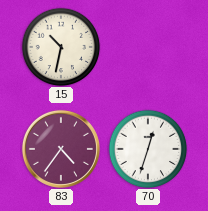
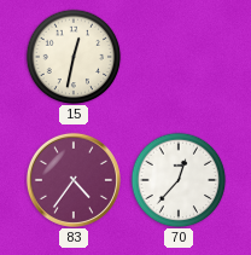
15: 10:32 -> 12:32 (74, 57)
70: 12:33 -> 12:37 (179, 180)
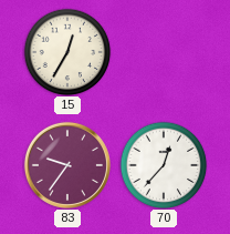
15: 12:32 -> 12:35 (67, 52)
83: 4:36 -> 9:36 (67, 165)
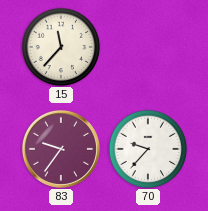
15: 12:35 -> 11:37 (61, 47)
70: 12:37 -> 9:37 (148, 149)
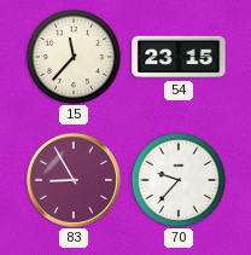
54: none -> 23:15 (179, 57)
83: 9:36 -> 8:55 (74, 180)
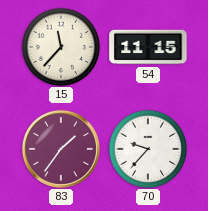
54: 23:15 -> 11:15 (148, 47)
83: 8:55 -> 1:36 (61, 149)
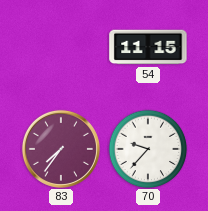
15: 11:37 -> none (61, 47)
83: 1:36 -> 7:36 (61, 149)
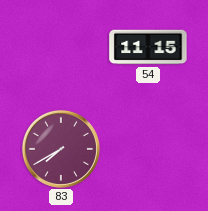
83: 7:36 -> 7:40 (61, 149)
70: 9:37 -> none (148, 149)
